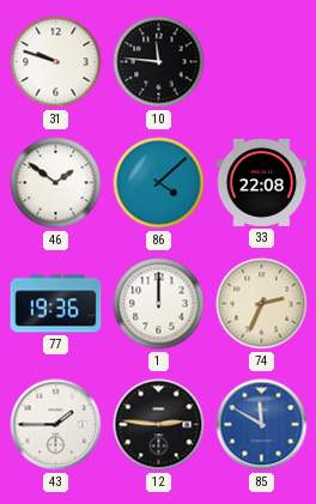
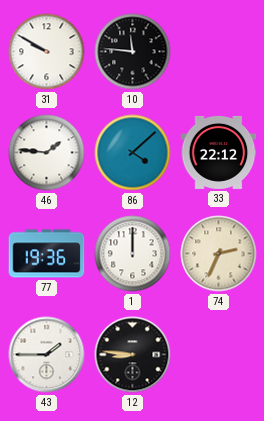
31: 9:48 -> 9:50 (47, 52)
46: 1:51 -> 1:46 (47, 153)
33: 22:08 -> 22:12 (219, 152)
12: 2:46 -> 8:46 (133, 355)
85: 11:50 -> none (262, 425)
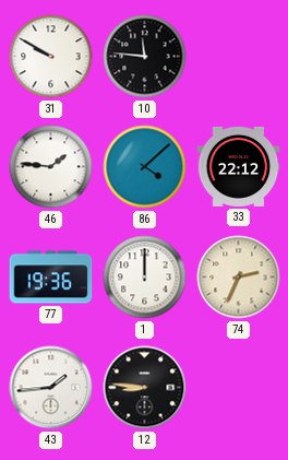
43: 1:45 -> 1:44 (51, 388)
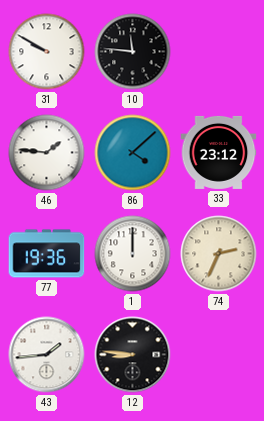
33: 22:12 -> 23:12 (219, 152)
